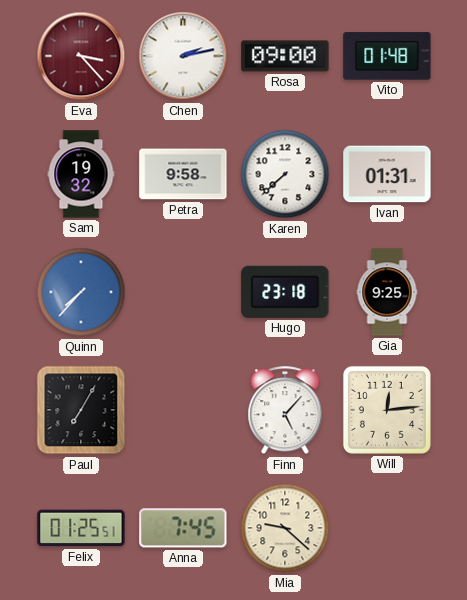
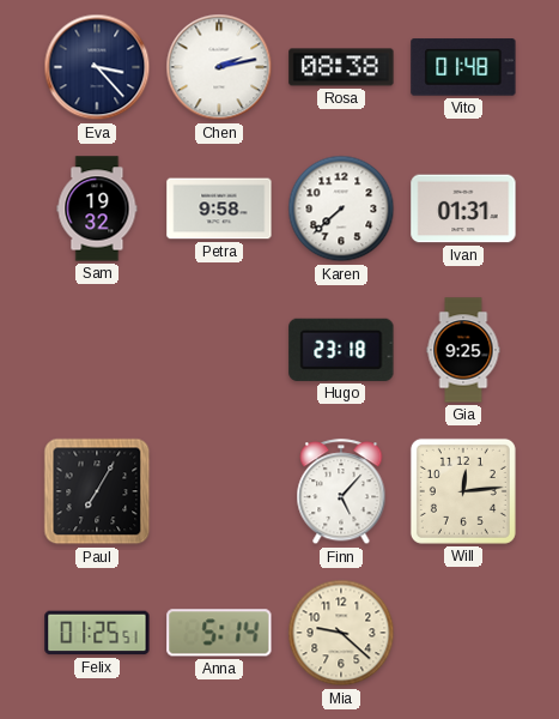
Eva dial: burgundy -> navy (97, 67)
Rosa: 09:00 -> 08:38 (341, 67)
Quinn: 7:37 -> none (81, 292)
Anna: 7:45 -> 5:14 (219, 633)
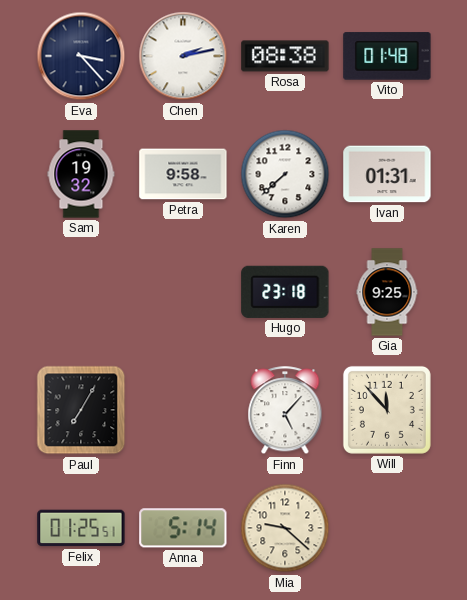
Will: 12:14 -> 11:53 (387, 410)
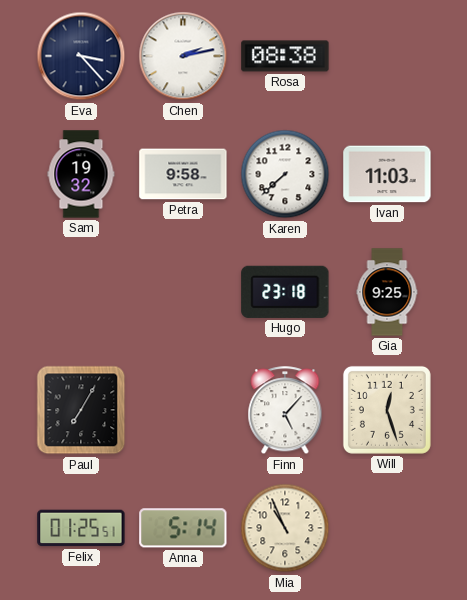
Vito: 01:48 -> none (387, 56)
Ivan: 01:31 -> 11:03 (387, 174)
Will: 11:53 -> 12:27 (387, 410)
Mia: 9:22 -> 10:56 (285, 528)
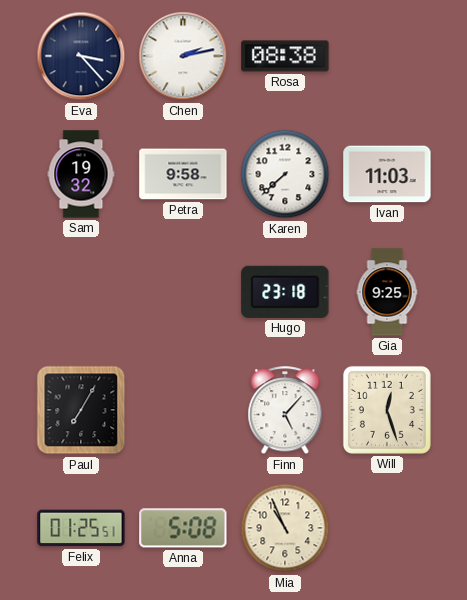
Anna: 5:14 -> 5:08 (183, 528)
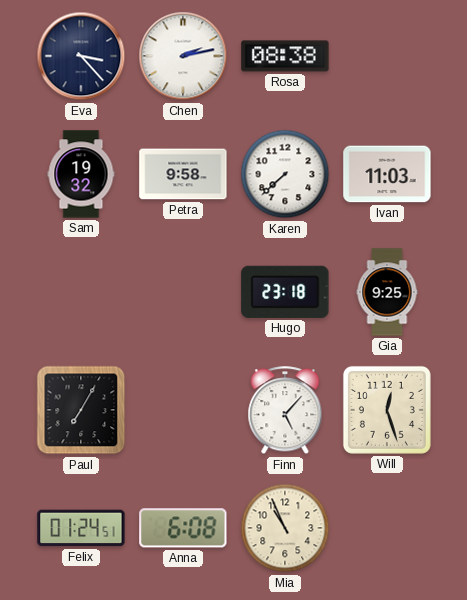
Felix: 01:25 -> 01:24 (81, 528)
Anna: 5:08 -> 6:08 (183, 528)
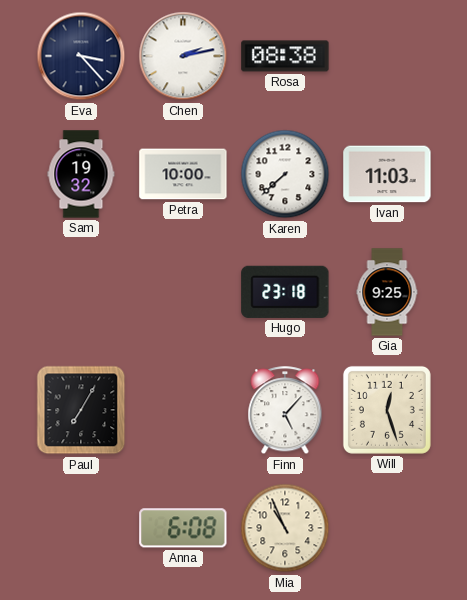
Petra: 9:58 -> 10:00 (183, 174)
Felix: 01:24 -> none (81, 528)
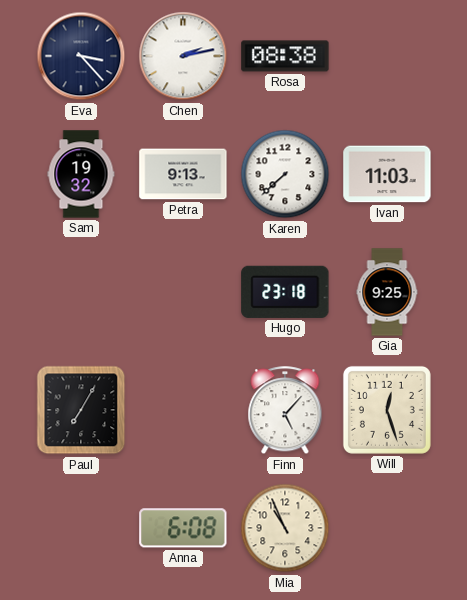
Petra: 10:00 -> 9:13 (183, 174)
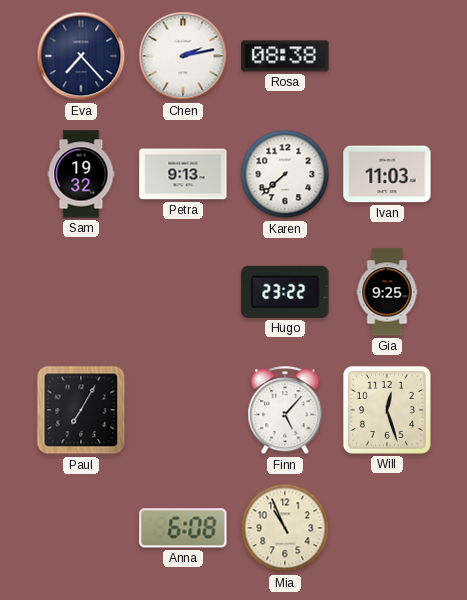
Eva: 3:23 -> 7:23 (81, 56)
Hugo: 23:18 -> 23:22 (285, 292)
